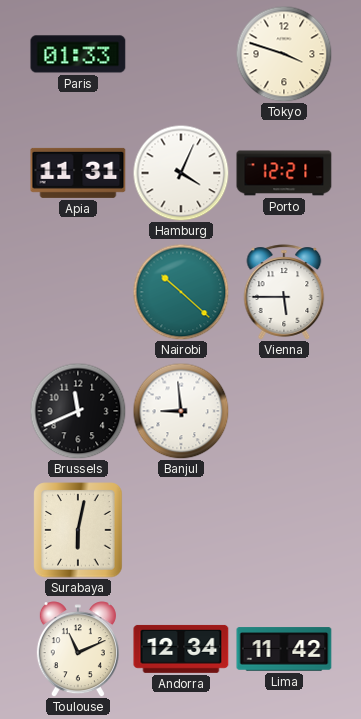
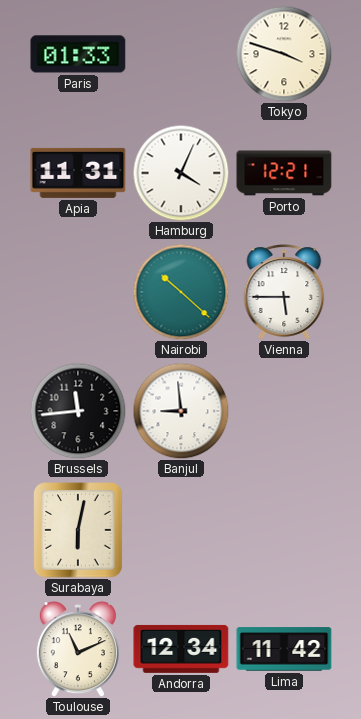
Brussels: 11:41 -> 11:44 (78, 411)
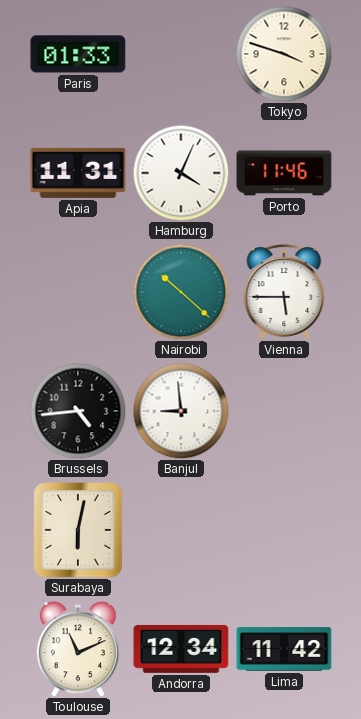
Porto: 12:21 -> 11:46 (284, 173)
Brussels: 11:44 -> 4:44 (78, 411)
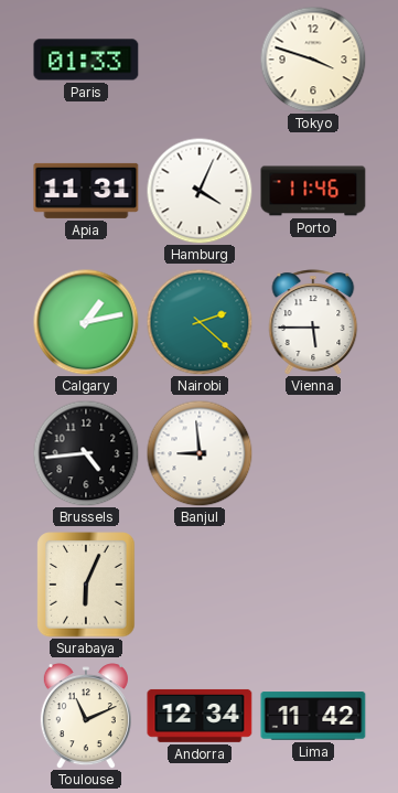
Calgary: none -> 1:13 (86, 322)
Nairobi: 10:22 -> 2:22 (200, 322)
Surabaya: 6:02 -> 6:04 (86, 585)
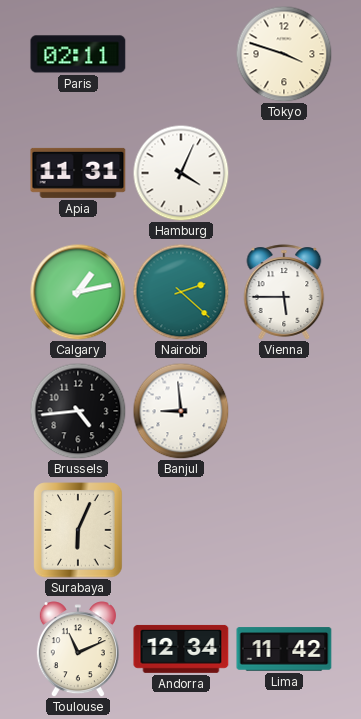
Paris: 01:33 -> 02:11 (78, 54)
Porto: 11:46 -> none (313, 191)
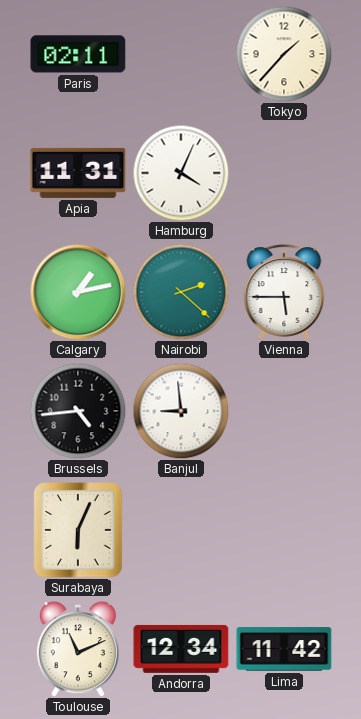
Tokyo: 3:48 -> 1:37 (284, 54)
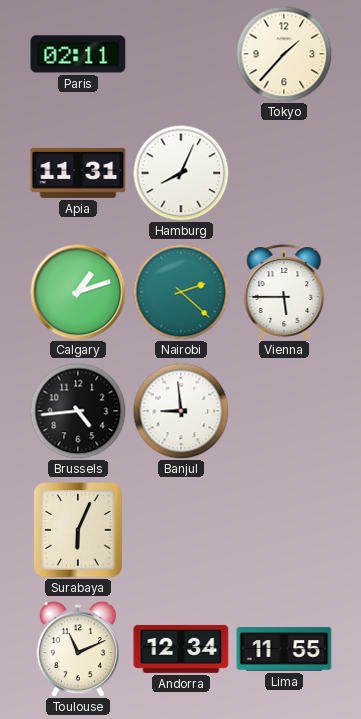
Hamburg: 4:04 -> 8:04 (181, 173)
Calgary: 1:13 -> 1:12 (78, 292)
Lima: 11:42 -> 11:55 (284, 649)
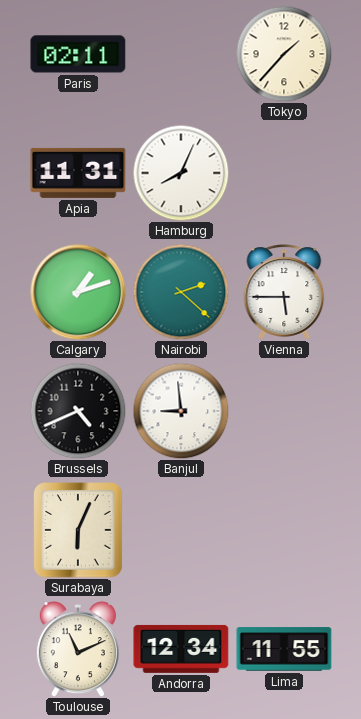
Brussels: 4:44 -> 4:41 (78, 411)
